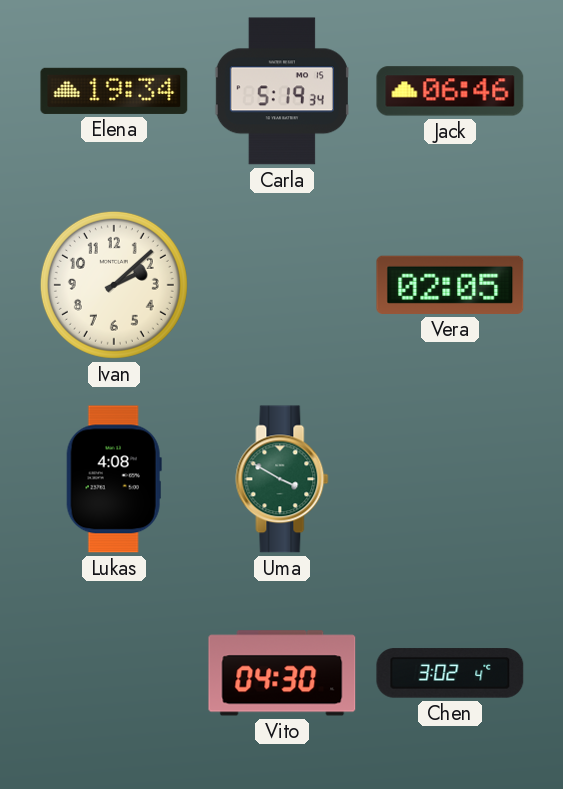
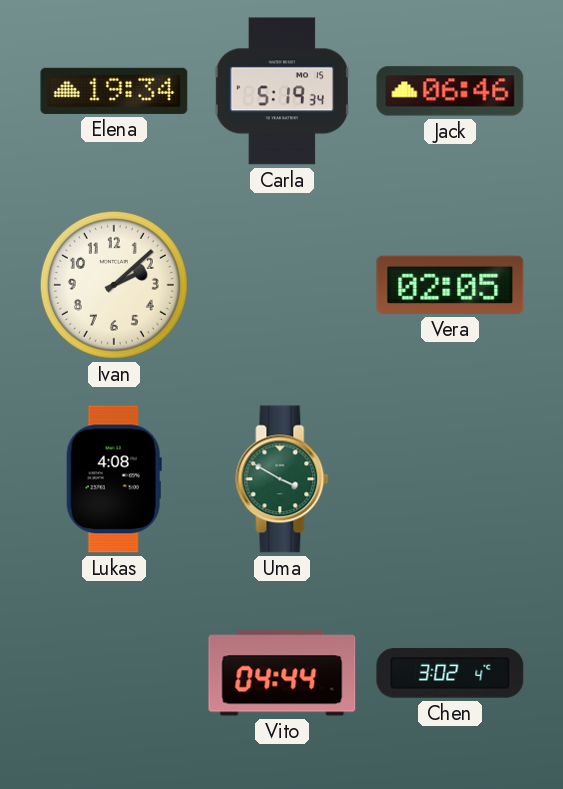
Vito: 04:30 -> 04:44 (282, 673)
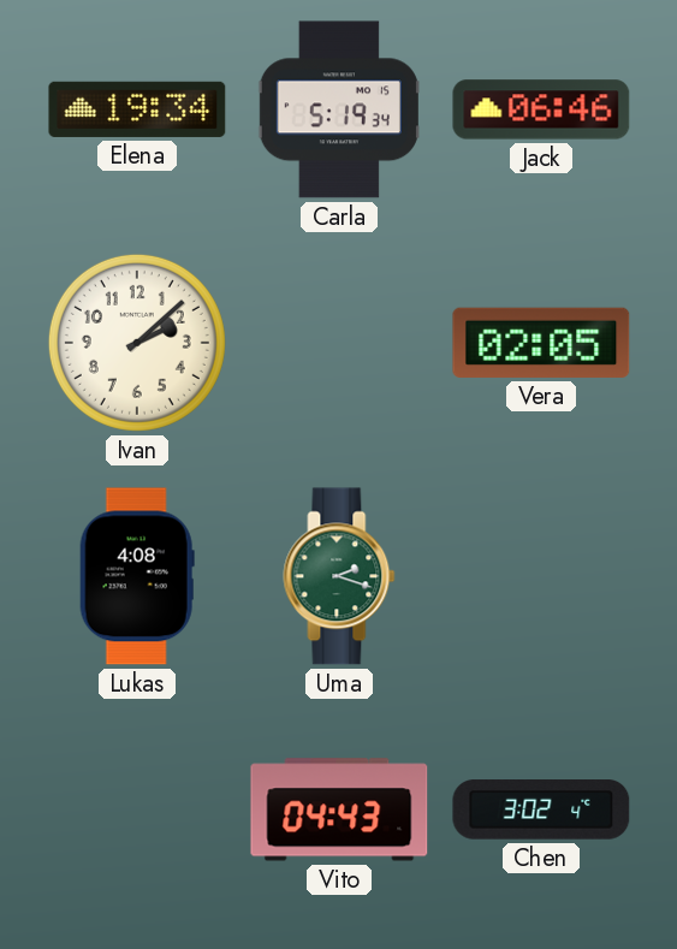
Uma: 3:50 -> 2:18 (339, 576)
Vito: 04:44 -> 04:43 (339, 809)
